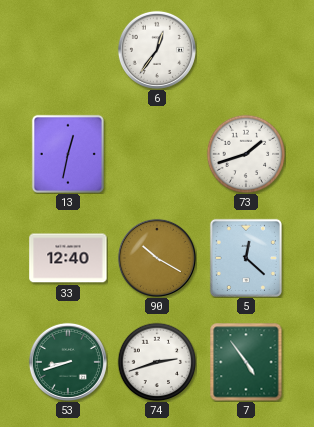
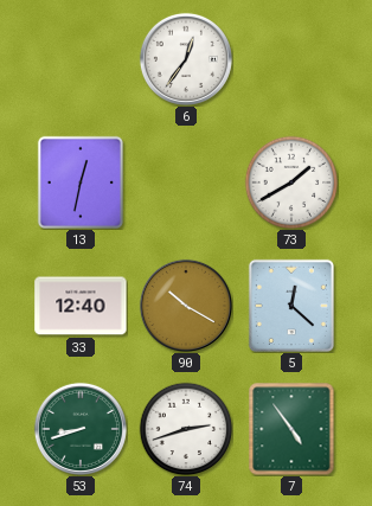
73: 1:42 -> 1:40 (291, 182)
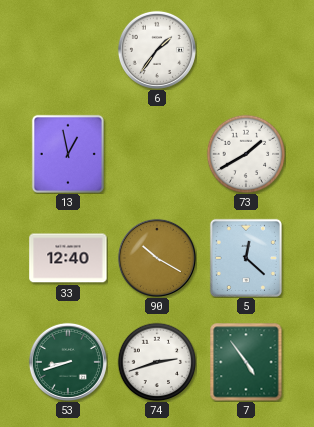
6: 12:36 -> 1:36 (157, 50)
13: 12:32 -> 12:58 (68, 154)
